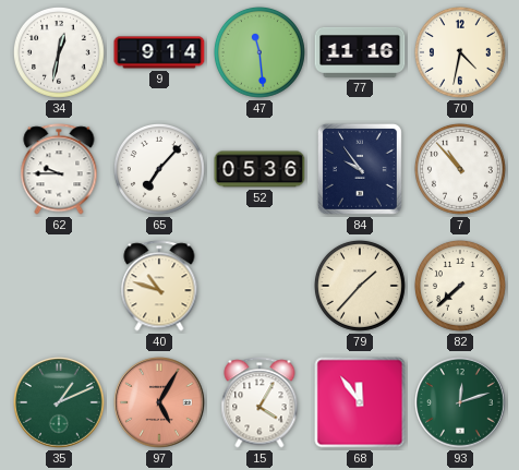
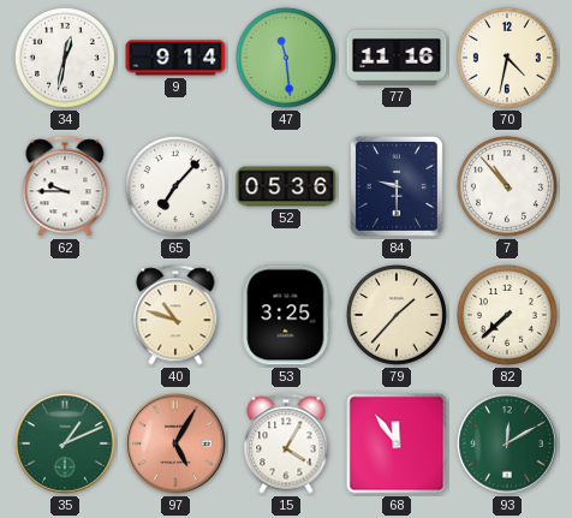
84: 9:54 -> 9:30 (397, 186)
53: none -> 3:25 (286, 315)
93: 12:12 -> 12:10 (507, 443)
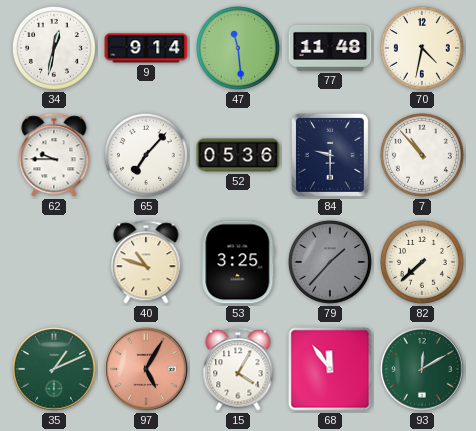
77: 11:16 -> 11:48 (330, 48)
79 dial: cream -> grey (330, 262)
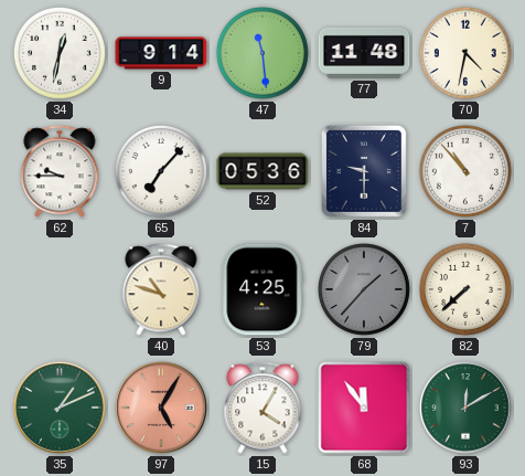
53: 3:25 -> 4:25 (262, 289)
